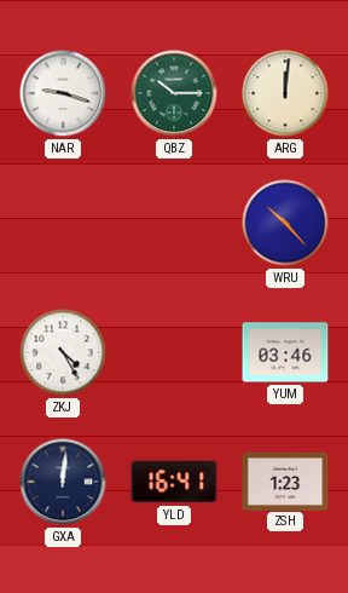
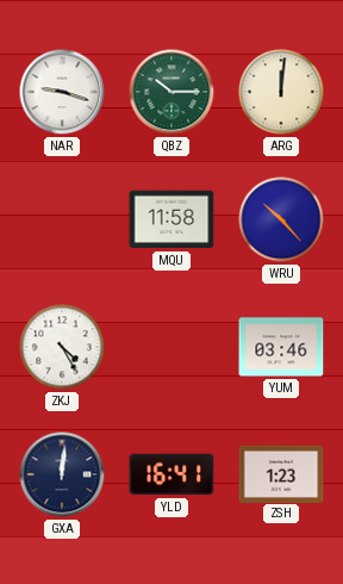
MQU: none -> 11:58 (171, 219)
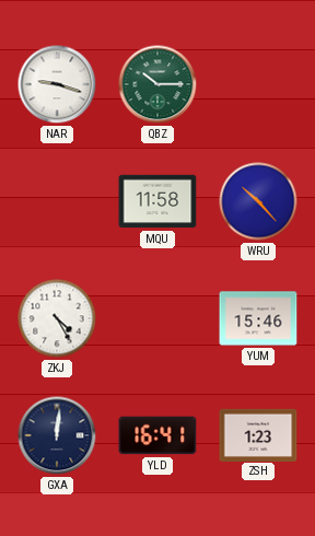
ARG: 12:01 -> none (281, 92)
YUM: 03:46 -> 15:46 (258, 318)
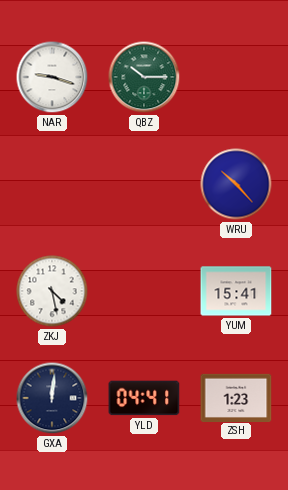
MQU: 11:58 -> none (157, 201)
ZKJ: 4:25 -> 4:28 (52, 291)
YUM: 15:46 -> 15:41 (236, 291)
YLD: 16:41 -> 04:41 (144, 398)
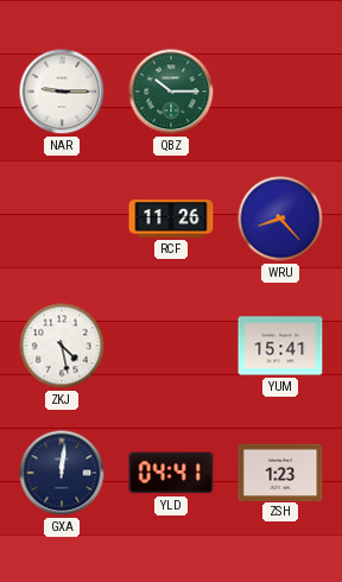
NAR: 9:18 -> 9:15 (62, 91)
RCF: none -> 11:26 (171, 219)
WRU: 10:23 -> 8:23 (280, 219)
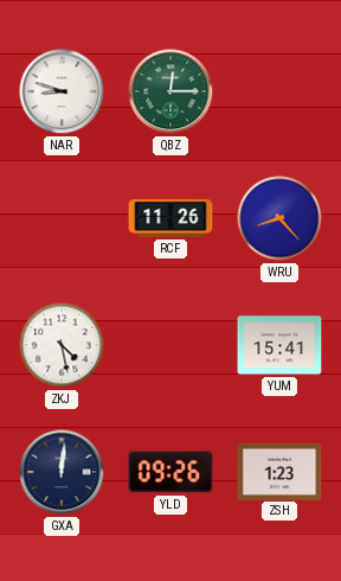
NAR: 9:15 -> 8:48 (62, 91)
QBZ: 10:15 -> 12:15 (170, 91)
YLD: 04:41 -> 09:26 (170, 472)
